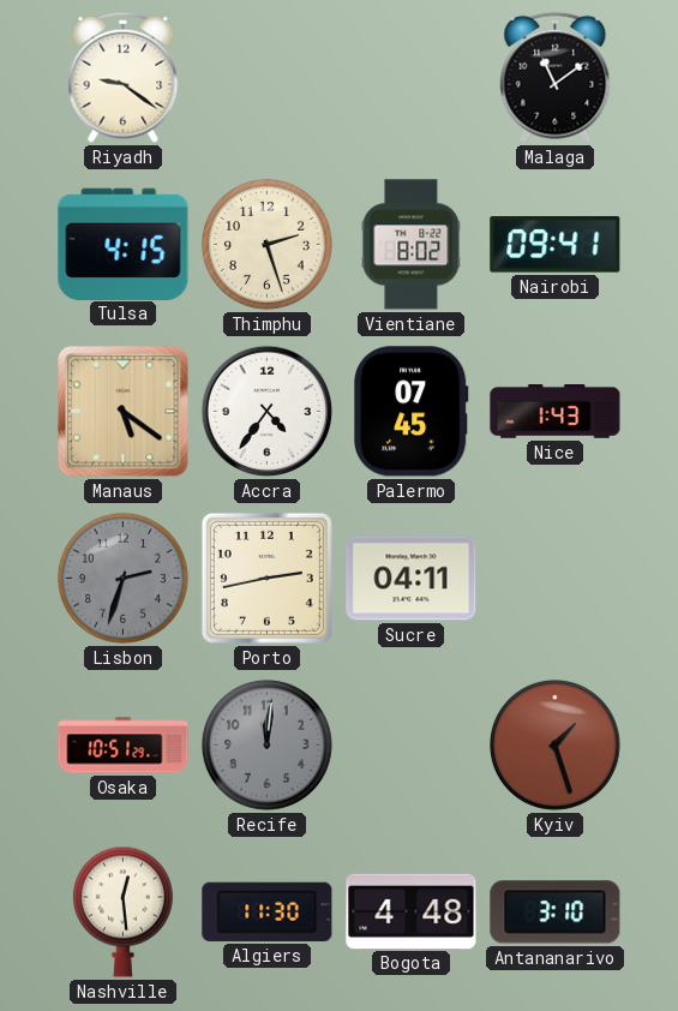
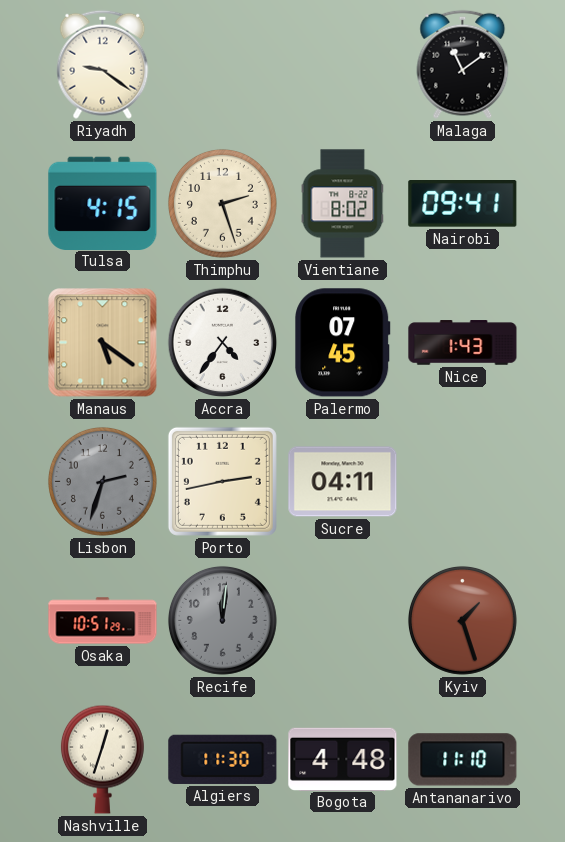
Nashville: 12:29 -> 12:33 (102, 759)
Antananarivo: 3:10 -> 11:10 (463, 760)
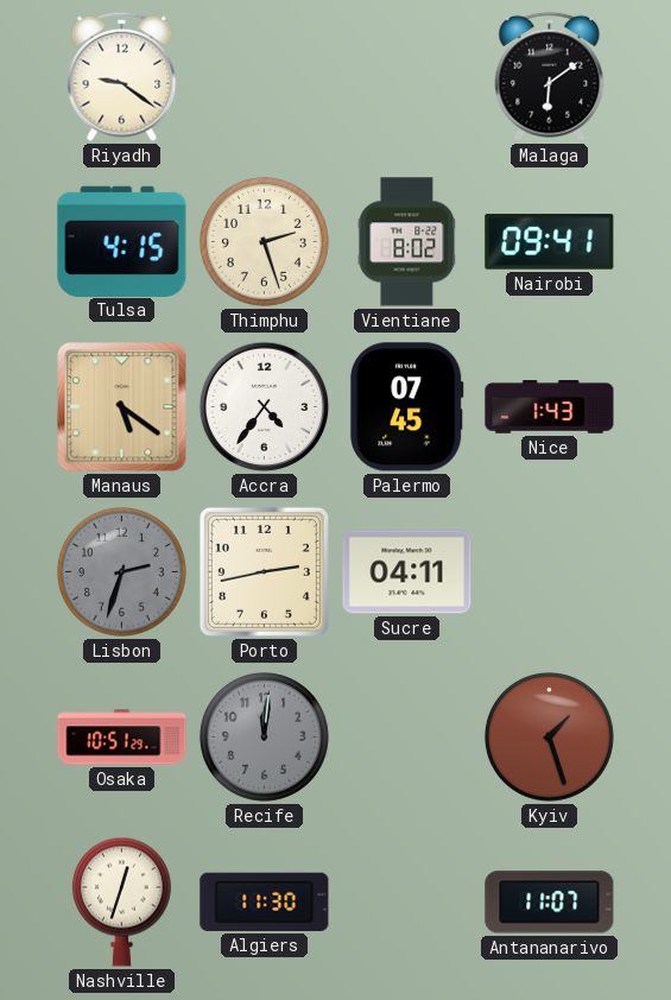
Malaga: 11:09 -> 6:09 (550, 76)
Bogota: 4:48 -> none (343, 759)
Antananarivo: 11:10 -> 11:07 (550, 903)
